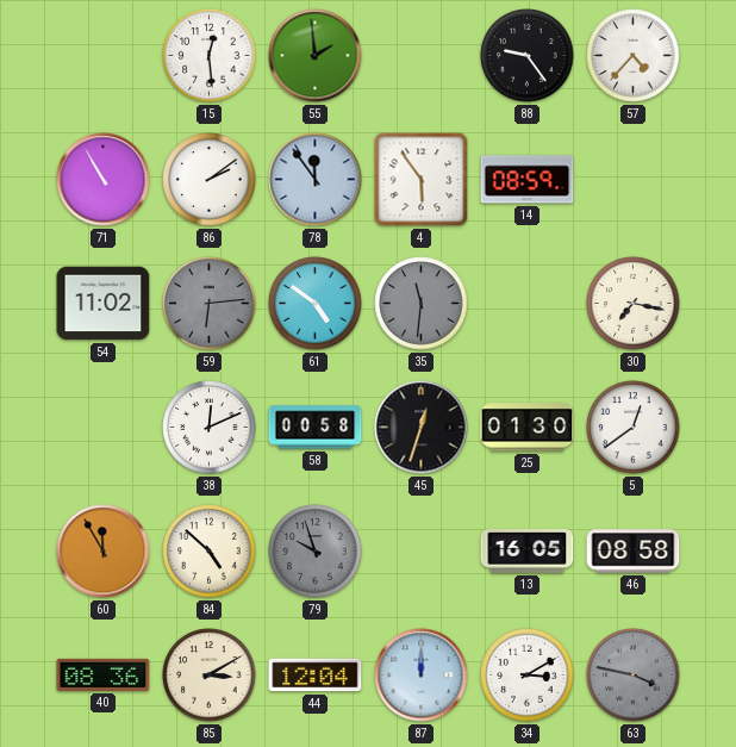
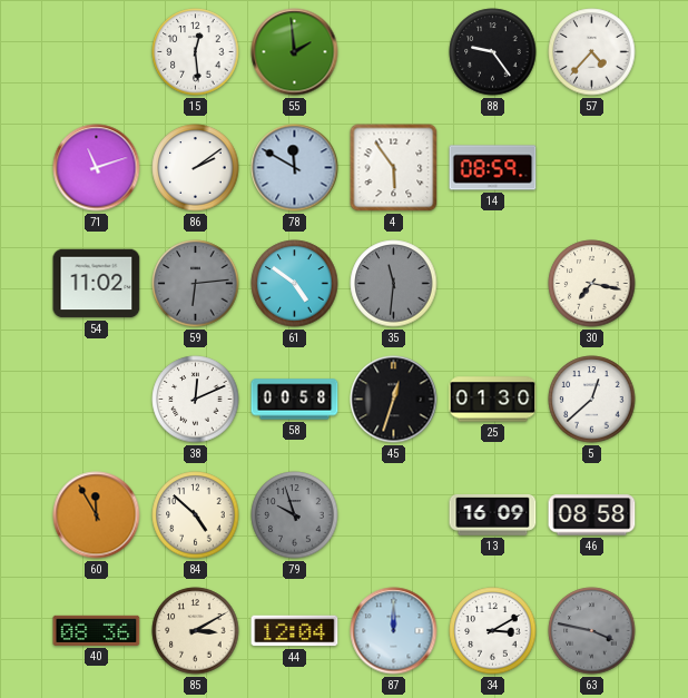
71: 10:55 -> 11:12 (97, 168)
78: 11:54 -> 11:50 (295, 168)
5: 12:39 -> 12:38 (592, 400)
13: 16:05 -> 16:09 (493, 515)
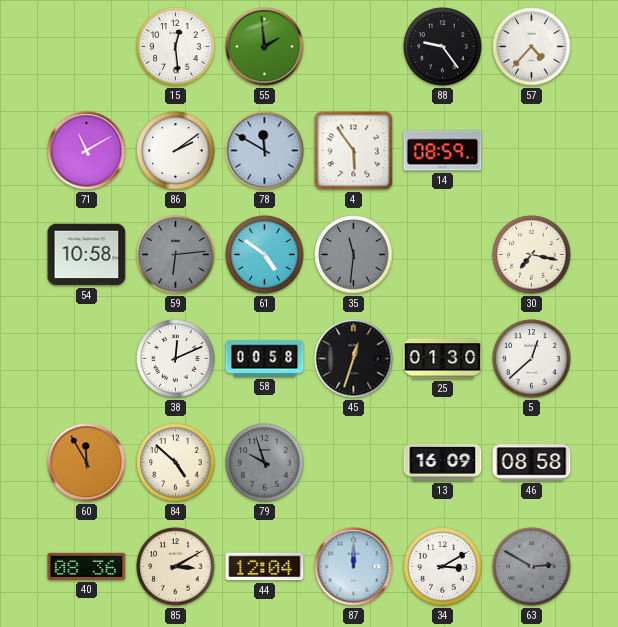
71: 11:12 -> 11:10 (87, 151)
54: 11:02 -> 10:58 (87, 255)
63: 3:47 -> 2:50 (532, 567)
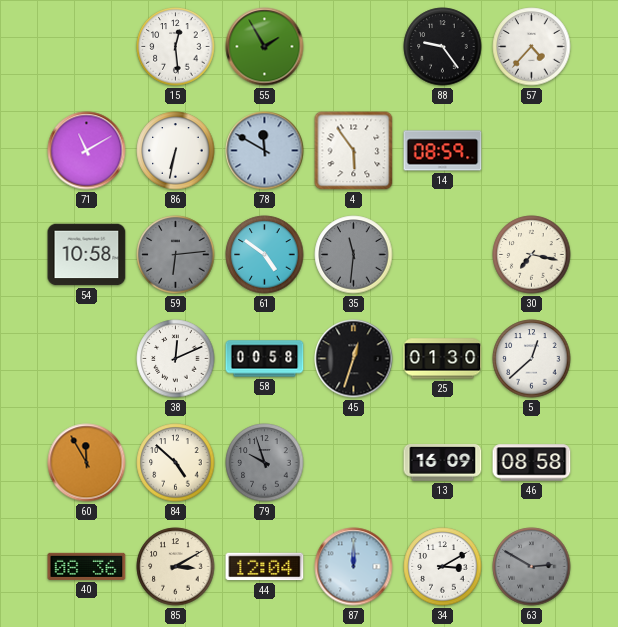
55: 1:59 -> 1:55 (265, 47)
86: 2:09 -> 6:32 (176, 151)
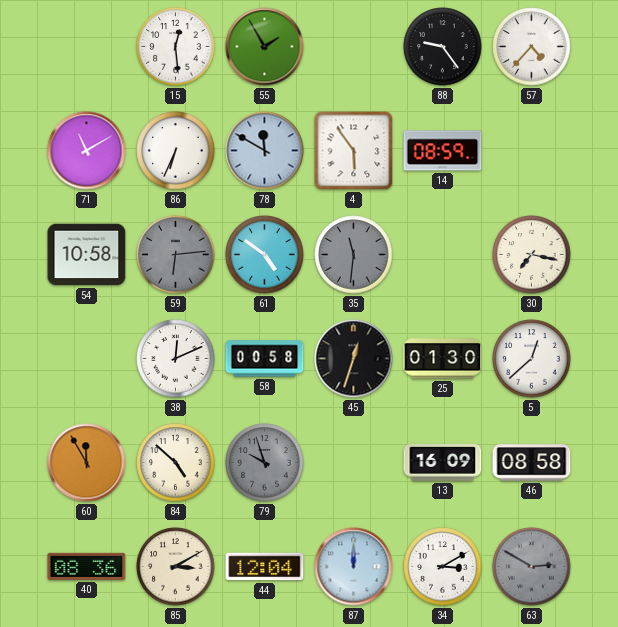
86: 6:32 -> 6:34 (176, 151)
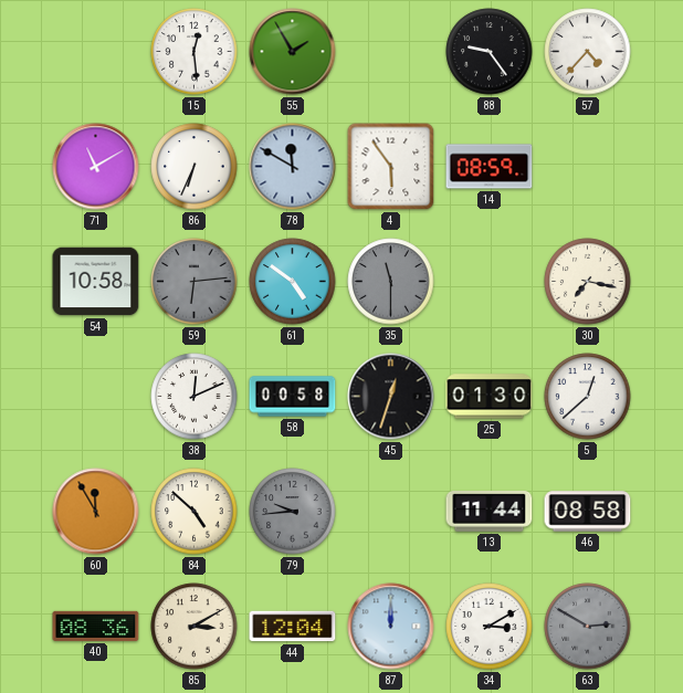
35: 11:31 -> 11:30 (391, 282)
79: 9:57 -> 9:44 (293, 512)
13: 16:09 -> 11:44 (490, 512)
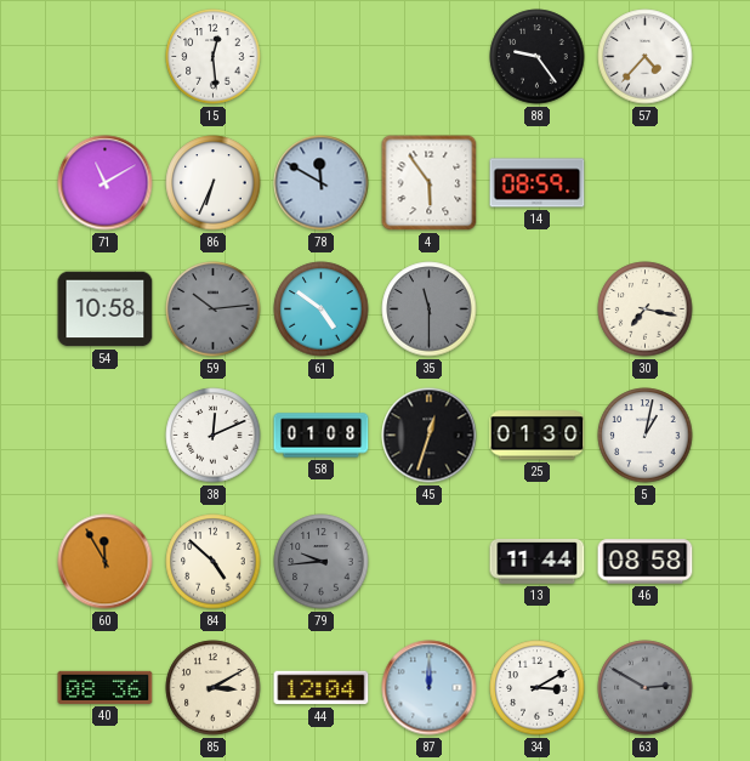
55: 1:55 -> none (293, 52)
59: 6:14 -> 10:14 (214, 309)
58: 00:58 -> 01:08 (322, 436)
5: 12:38 -> 1:02 (646, 436)
